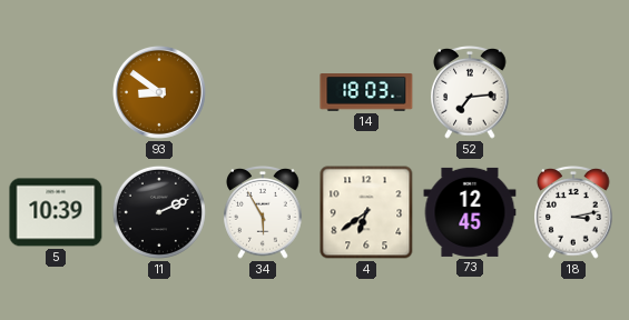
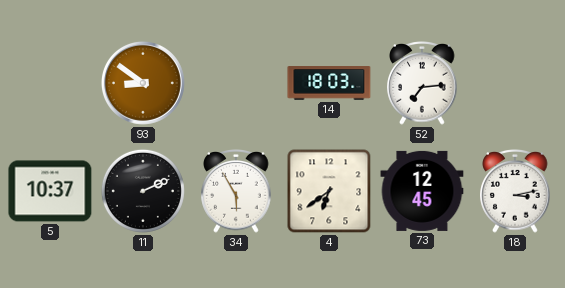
5: 10:39 -> 10:37 (50, 191)
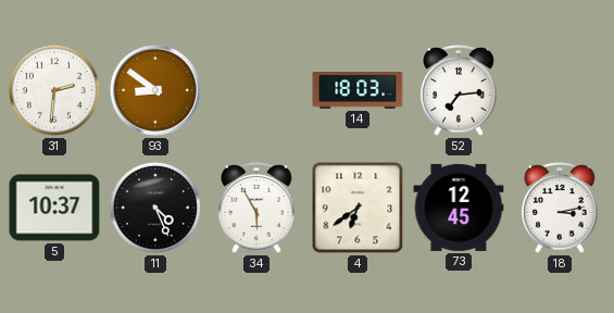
31: none -> 2:31 (54, 90)
11: 2:11 -> 4:26 (155, 208)
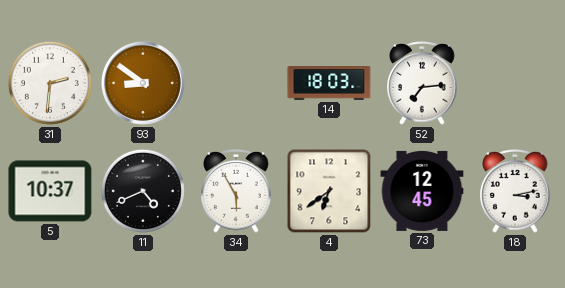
11: 4:26 -> 4:41 (143, 191)
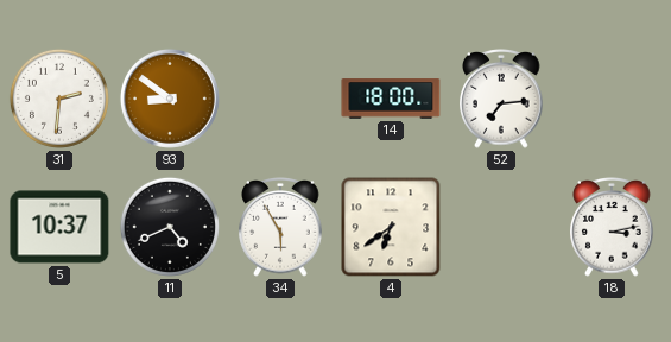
14: 18:03 -> 18:00 (391, 99)
73: 12:45 -> none (422, 191)
